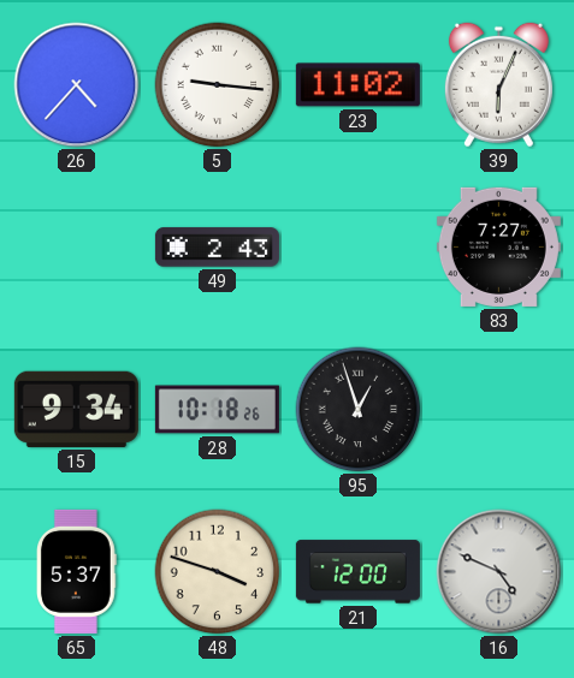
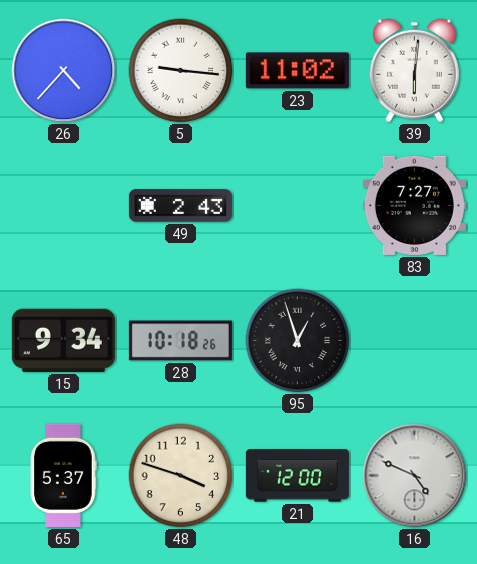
39: 6:04 -> 6:01 (414, 71)
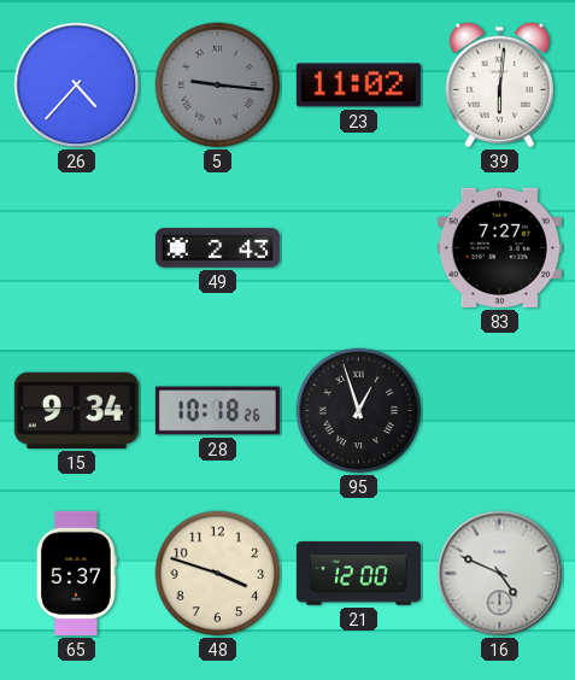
5 dial: white -> grey (218, 86)
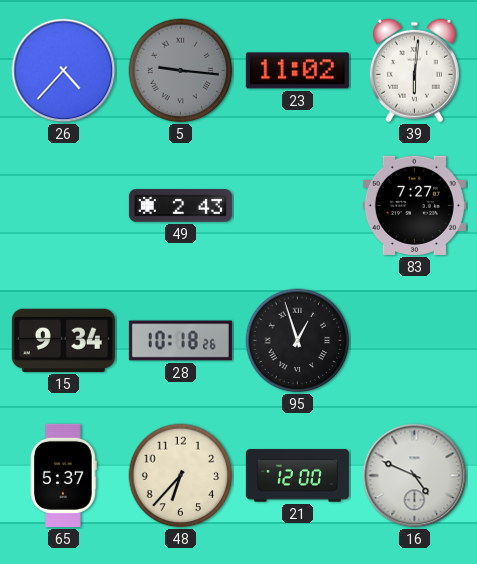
48: 3:48 -> 6:37 (181, 476)
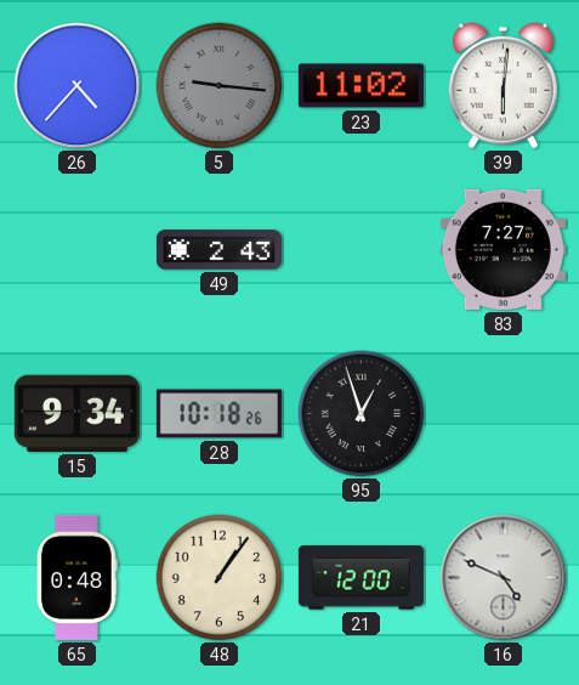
65: 5:37 -> 0:48 (78, 577)
48: 6:37 -> 1:06 (220, 578)
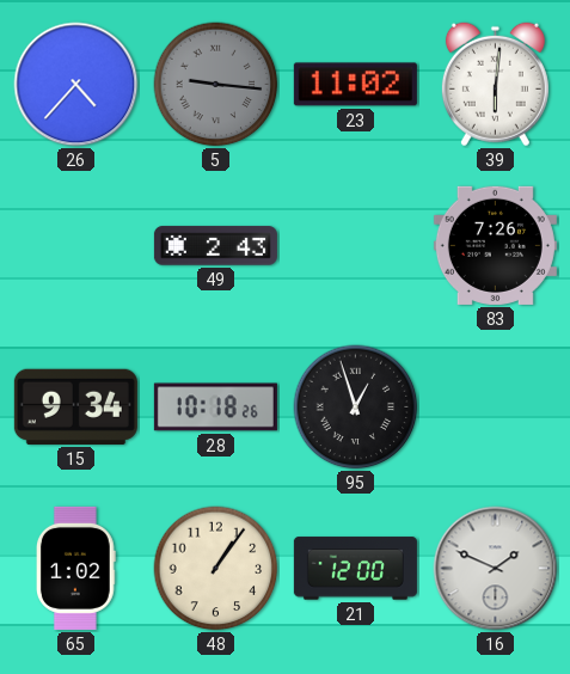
83: 7:27 -> 7:26 (495, 245)
65: 0:48 -> 1:02 (76, 568)
16: 4:49 -> 1:49 (496, 569)
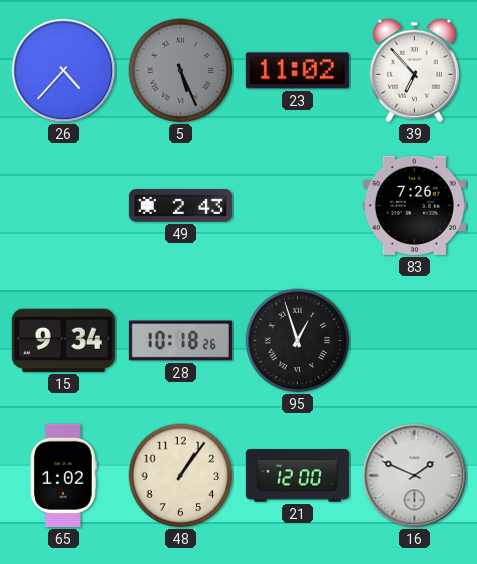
5: 9:16 -> 5:26 (181, 71)
39: 6:01 -> 6:53 (414, 71)
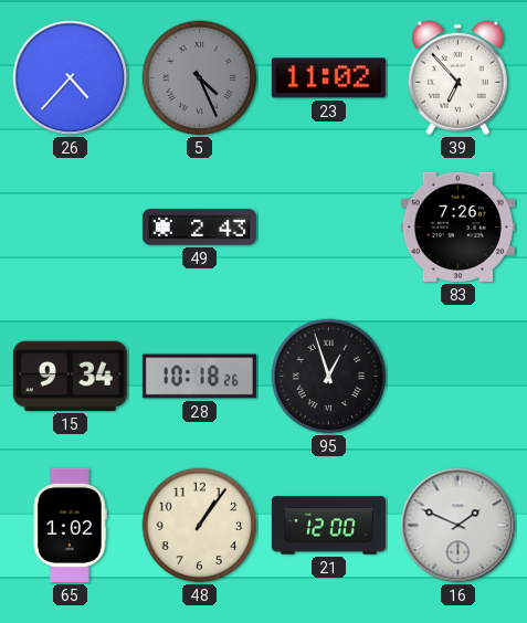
5: 5:26 -> 4:26 (200, 78)
